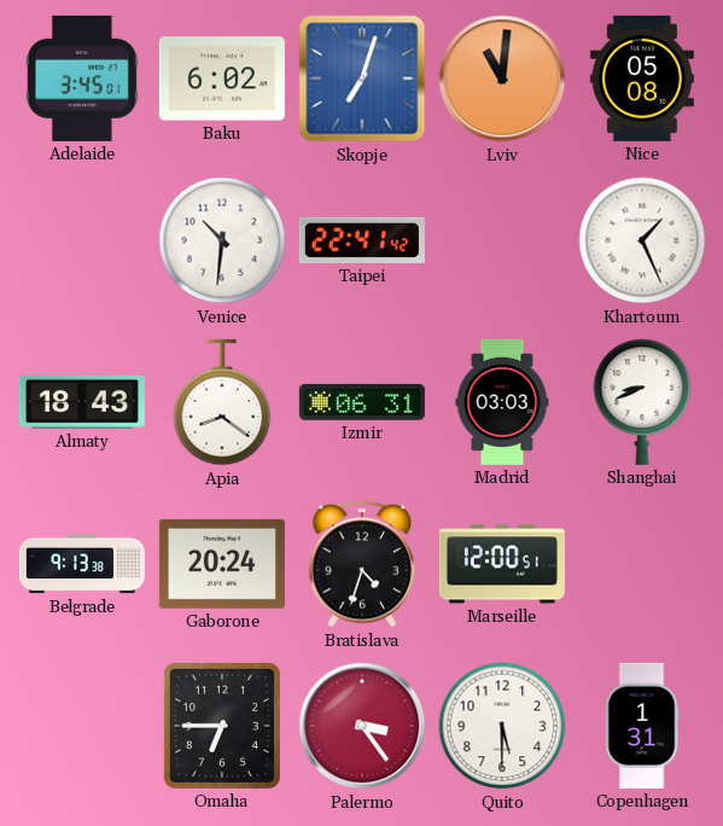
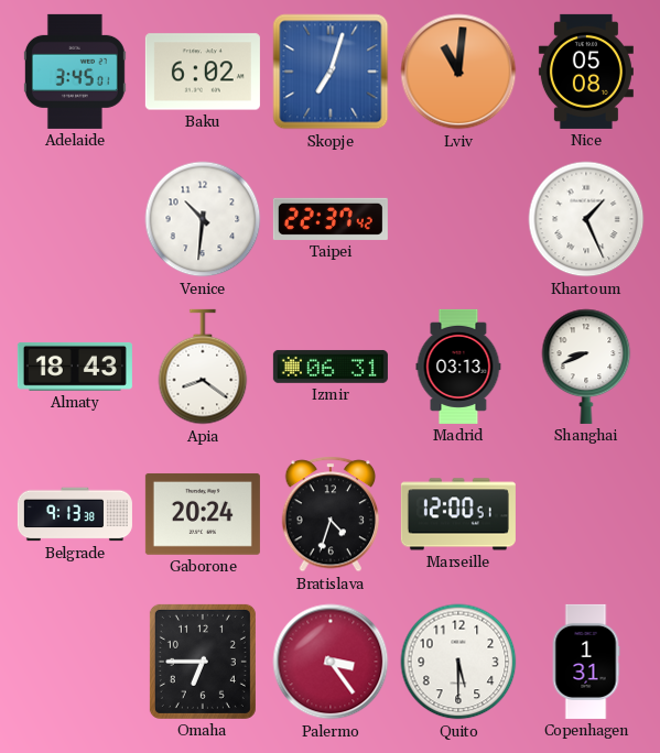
Taipei: 22:41 -> 22:37 (331, 219)
Madrid: 03:03 -> 03:13 (458, 367)
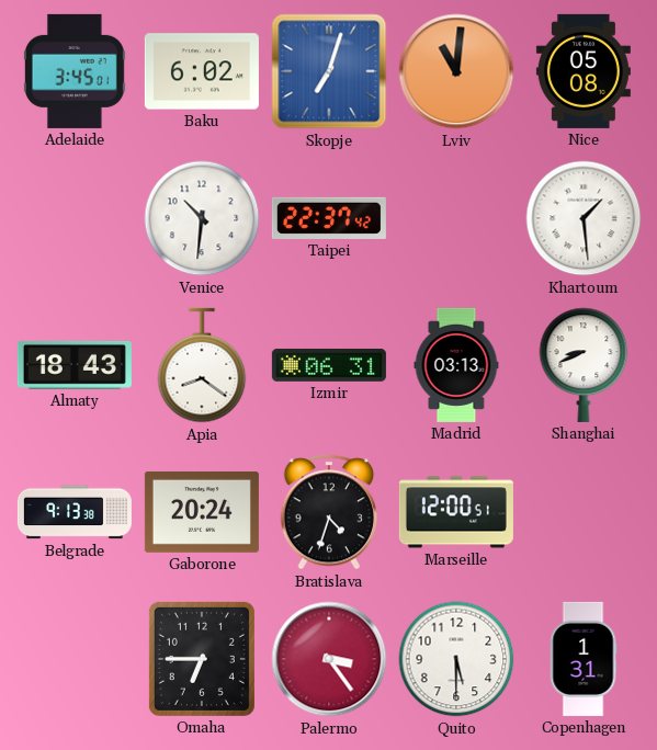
Khartoum: 1:26 -> 1:29 (584, 218)
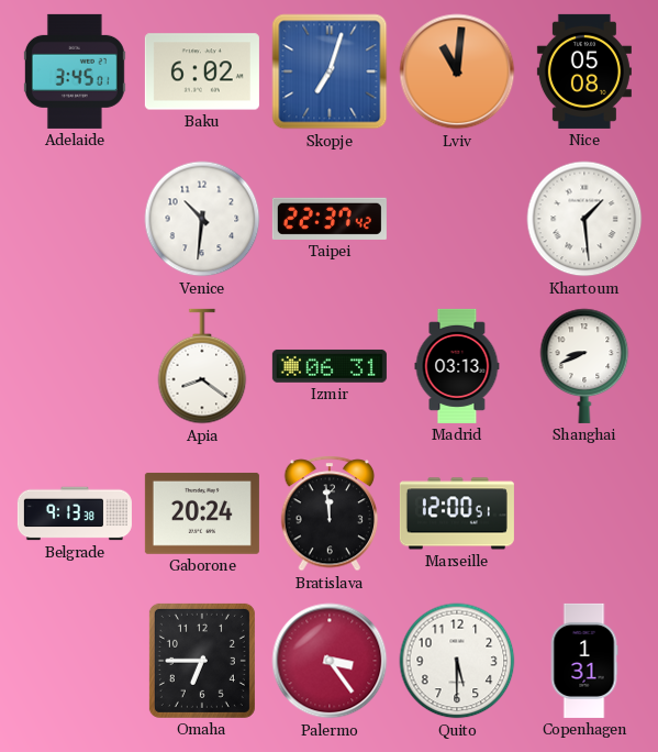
Almaty: 18:43 -> none (75, 365)
Bratislava: 4:33 -> 11:59 (330, 513)
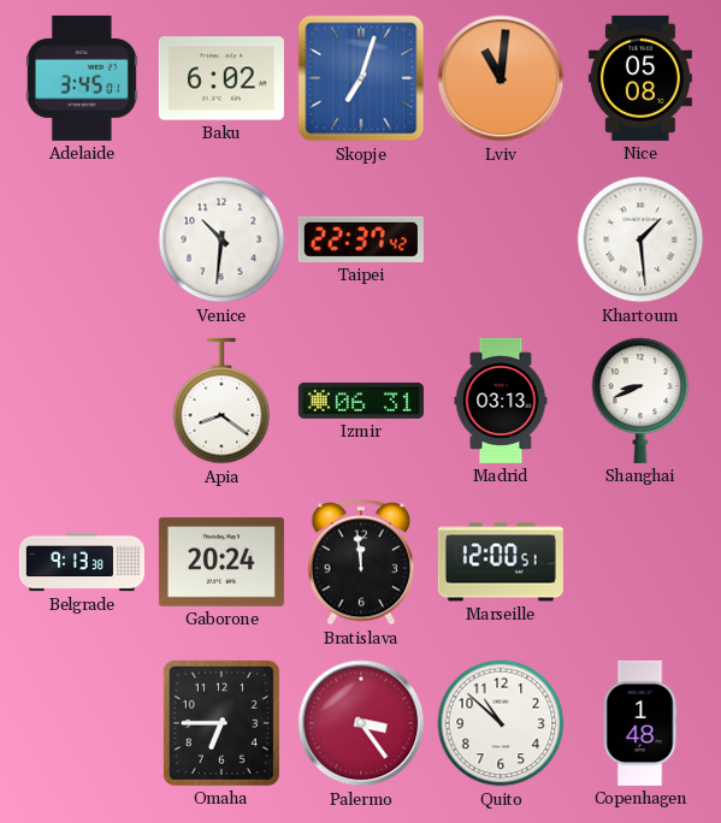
Quito: 5:30 -> 10:52 (501, 723)
Copenhagen: 1:31 -> 1:48 (640, 723)
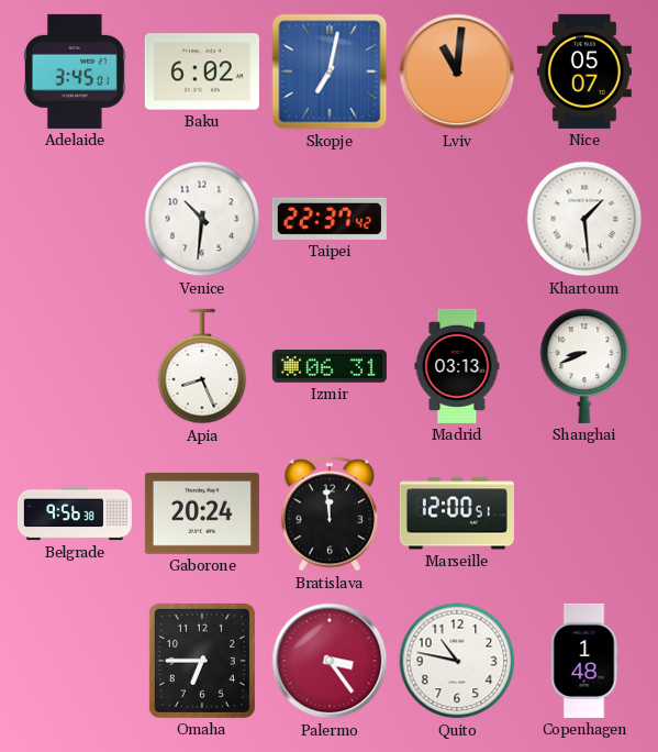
Skopje: 7:03 -> 7:02 (330, 71)
Nice: 05:08 -> 05:07 (584, 71)
Apia: 8:21 -> 8:26 (202, 366)
Belgrade: 9:13 -> 9:56 (75, 513)
Quito: 10:52 -> 10:47 (457, 661)
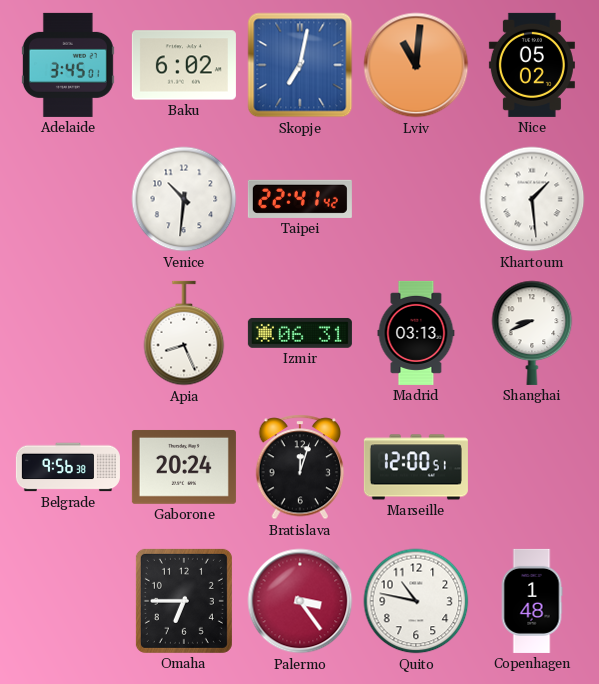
Nice: 05:07 -> 05:02 (532, 65)
Taipei: 22:37 -> 22:41 (300, 199)
Bratislava: 11:59 -> 12:03 (300, 467)
